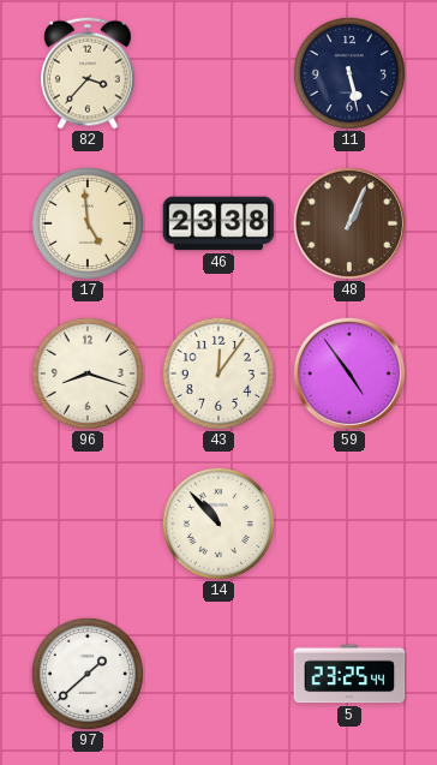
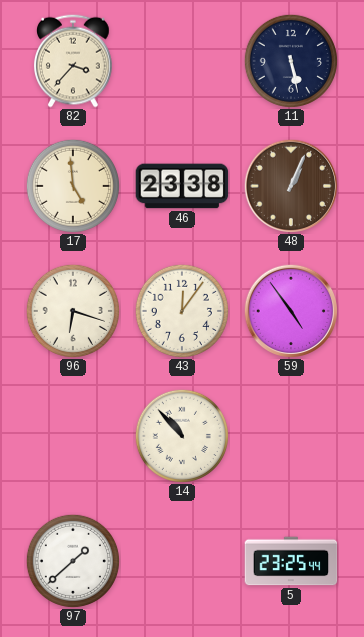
96: 8:18 -> 6:18 (73, 311)
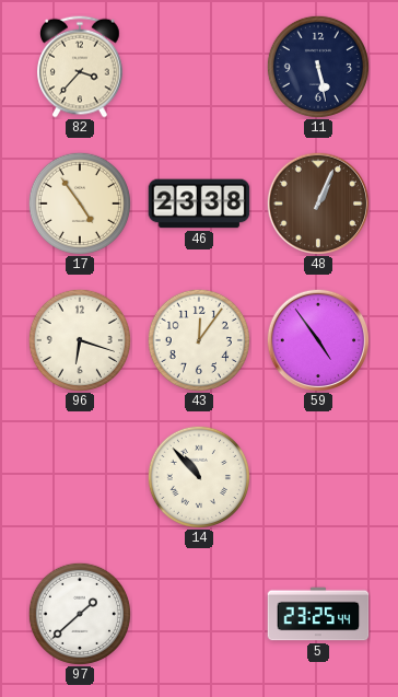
17: 4:59 -> 4:54 (80, 204)
